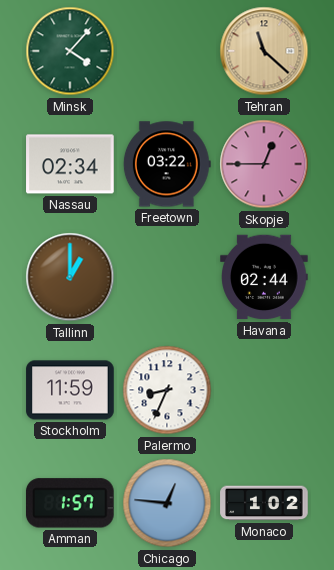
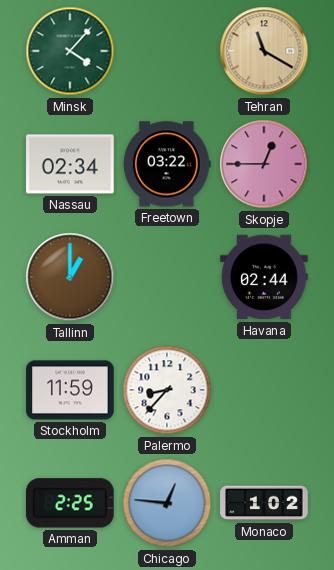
Tehran: 11:22 -> 11:20 (264, 51)
Palermo: 8:34 -> 8:37 (167, 390)
Amman: 1:57 -> 2:25 (70, 503)
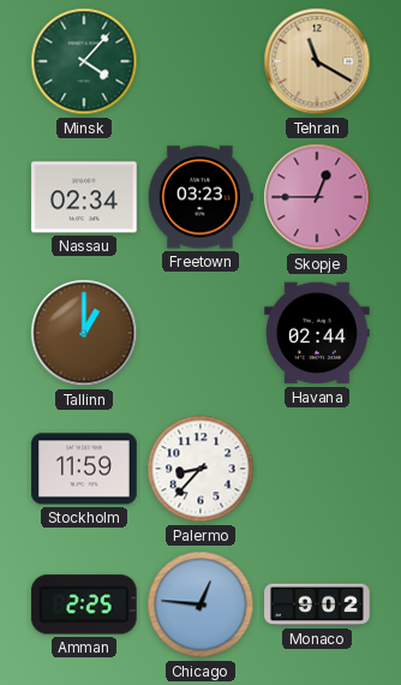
Freetown: 03:22 -> 03:23 (200, 197)
Monaco: 1:02 -> 9:02 (317, 604)
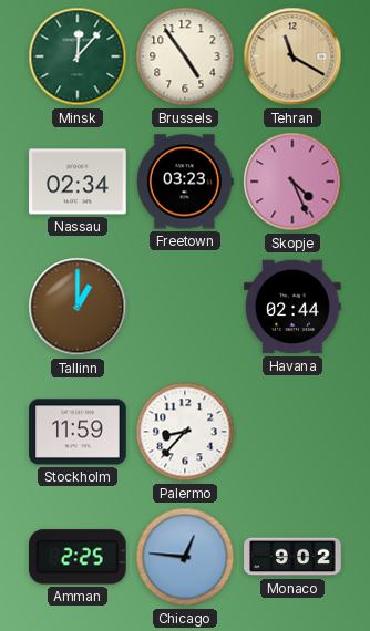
Minsk: 4:07 -> 12:07 (78, 56)
Brussels: none -> 4:54 (185, 56)
Skopje: 12:45 -> 4:26 (292, 182)
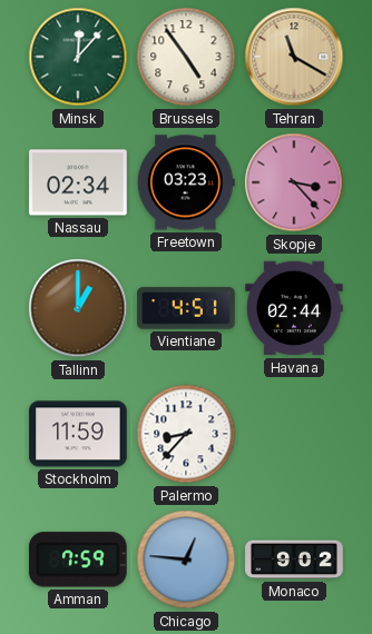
Skopje: 4:26 -> 3:23 (294, 182)
Vientiane: none -> 4:51 (186, 308)
Amman: 2:25 -> 7:59 (78, 559)
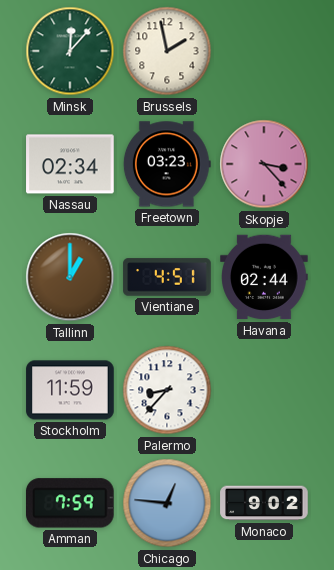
Brussels: 4:54 -> 1:58 (167, 51)
Tehran: 11:20 -> none (294, 57)
